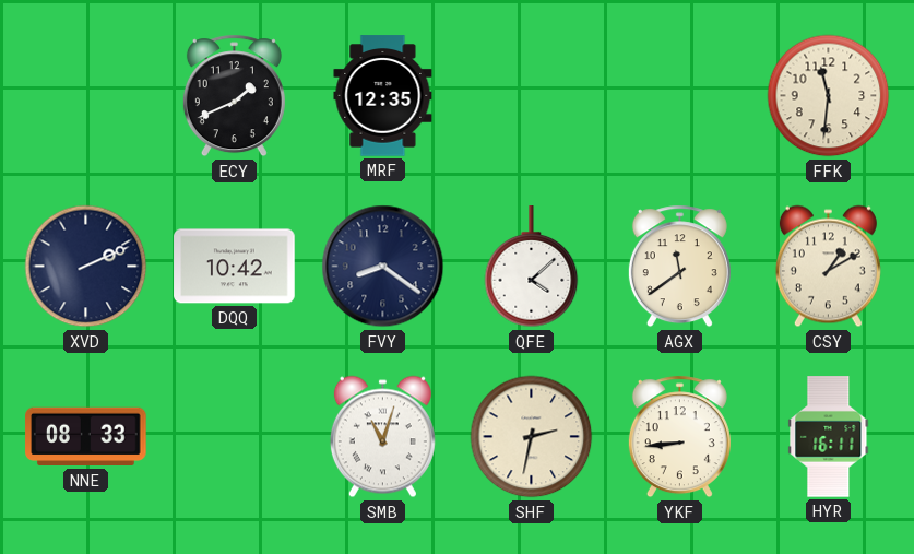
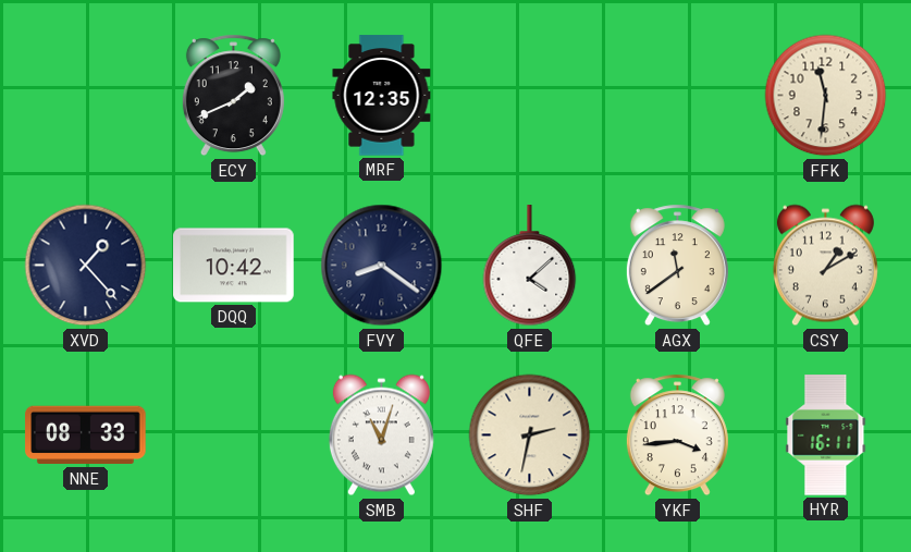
XVD: 2:11 -> 1:23 (86, 266)
YKF: 8:44 -> 3:44 (677, 436)
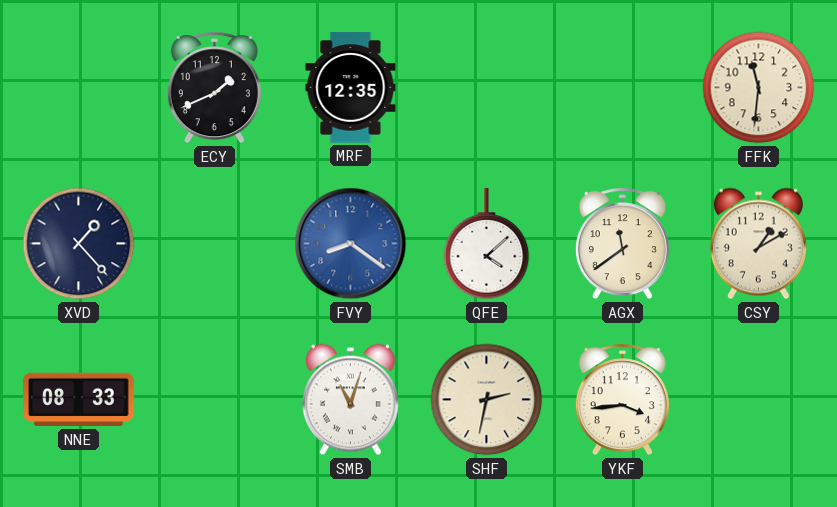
DQQ: 10:42 -> none (234, 266)
FVY dial: navy -> blue (351, 244)
HYR: 16:11 -> none (826, 436)
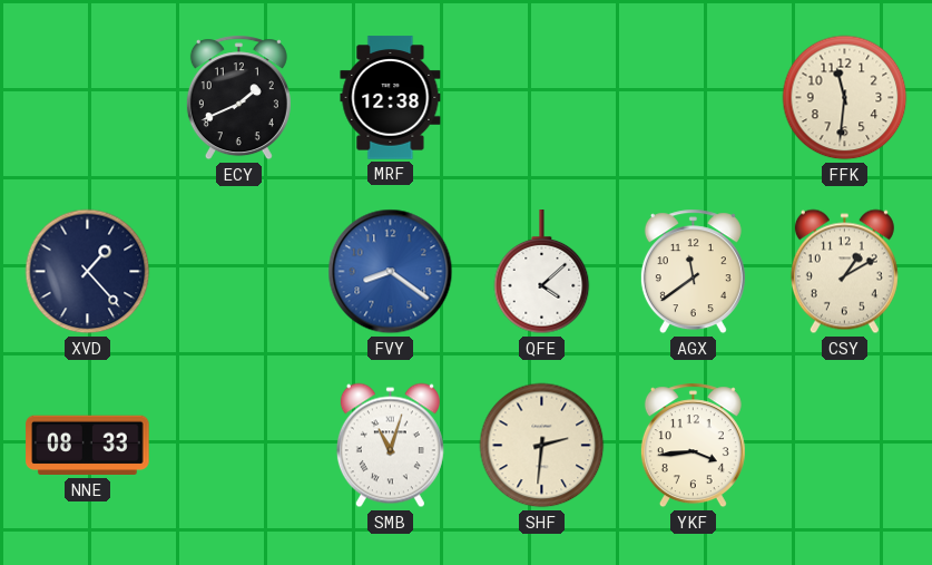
MRF: 12:35 -> 12:38 (391, 98)
SHF: 2:32 -> 2:31 (542, 446)
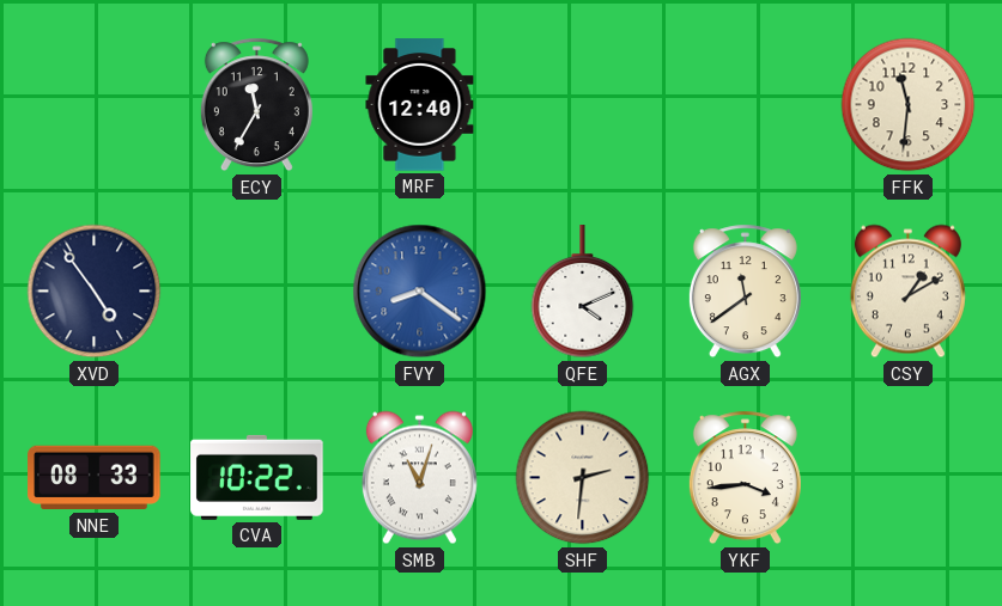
ECY: 1:41 -> 11:35 (256, 105)
MRF: 12:38 -> 12:40 (420, 105)
XVD: 1:23 -> 4:54 (95, 292)
QFE: 4:08 -> 4:11 (583, 292)
CVA: none -> 10:22 (257, 477)
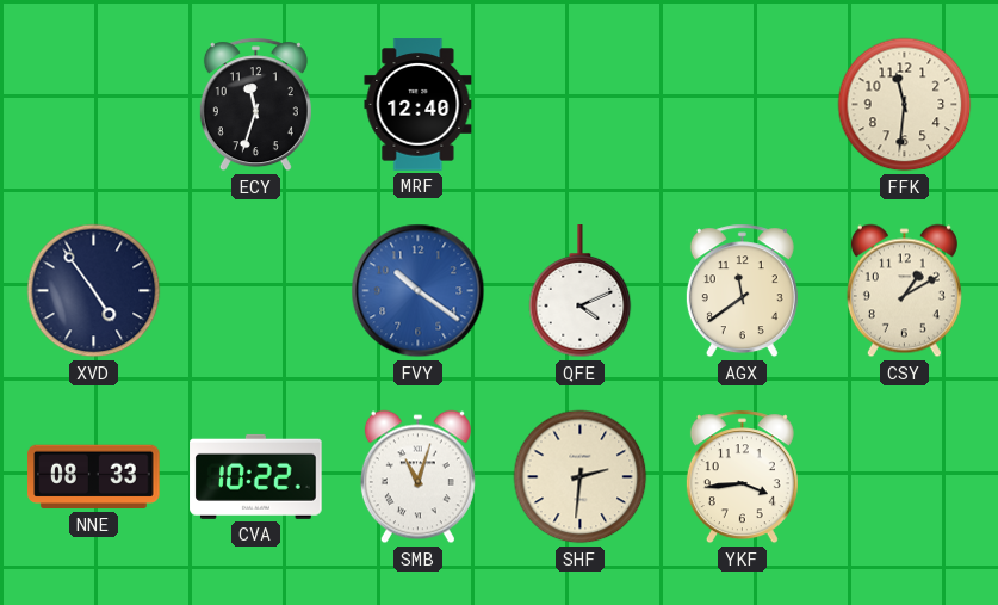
ECY: 11:35 -> 11:33 (255, 105)
FVY: 8:21 -> 10:21 (419, 291)
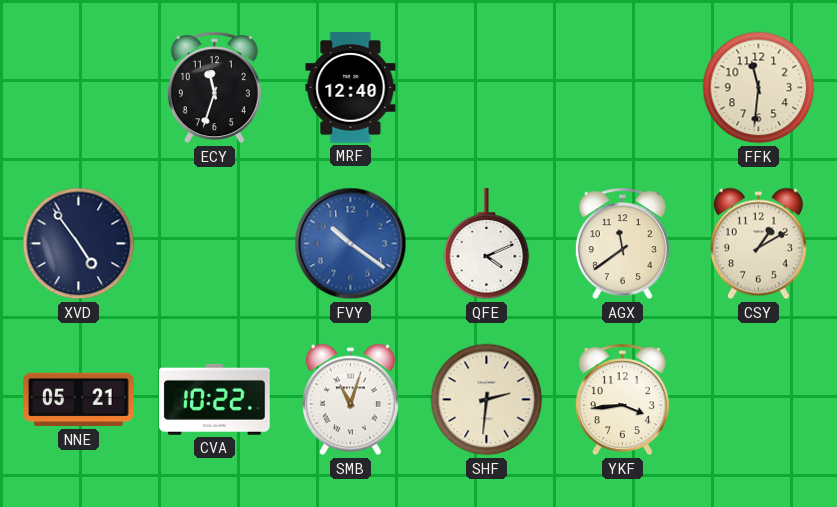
NNE: 08:33 -> 05:21 (79, 400)
